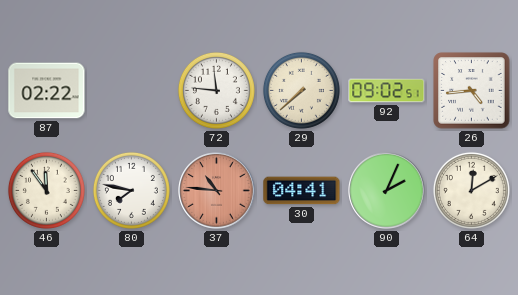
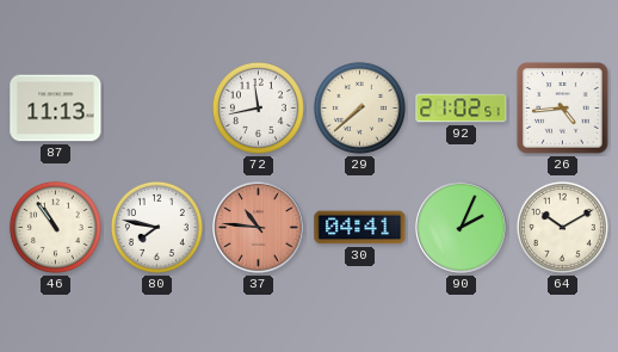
87: 02:22 -> 11:13 (56, 109)
72: 11:46 -> 11:43 (258, 107)
92: 09:02 -> 21:02 (462, 109)
46: 11:54 -> 10:54 (55, 227)
64: 12:10 -> 10:10 (562, 227)
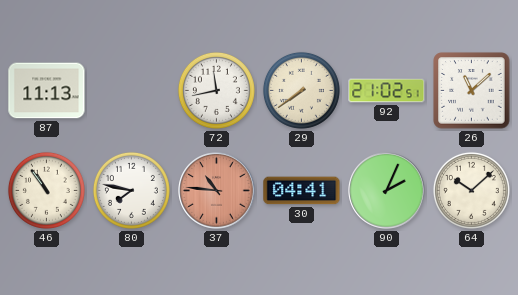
29: 7:38 -> 7:39 (301, 90)
26: 4:44 -> 11:08 (472, 91)
64: 10:10 -> 10:08 (471, 190)
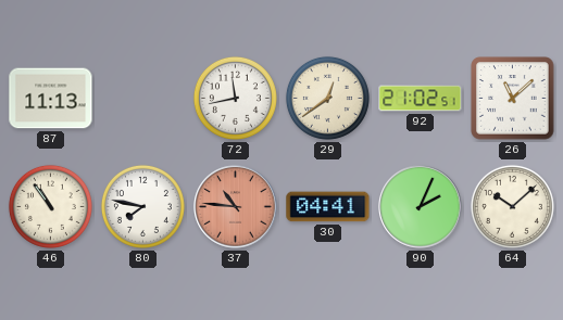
29: 7:39 -> 12:39 (327, 98)
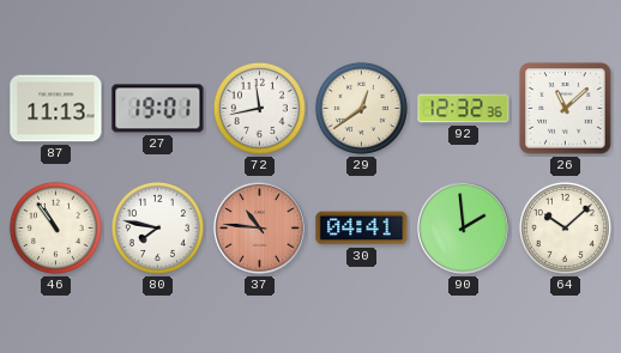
27: none -> 19:01 (158, 109)
92: 21:02 -> 12:32 (464, 109)
90: 2:04 -> 1:59 (464, 229)
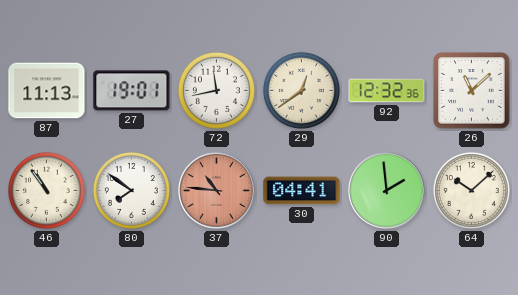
80: 7:47 -> 7:51 (131, 190)
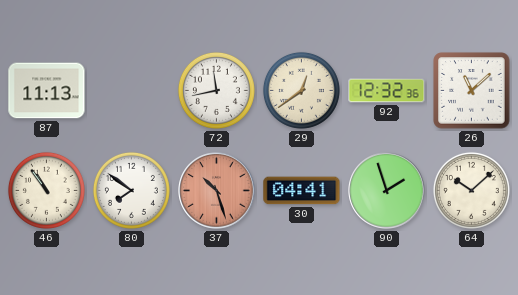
27: 19:01 -> none (132, 91)
37: 10:46 -> 10:27 (217, 191)
90: 1:59 -> 1:57 (387, 191)
